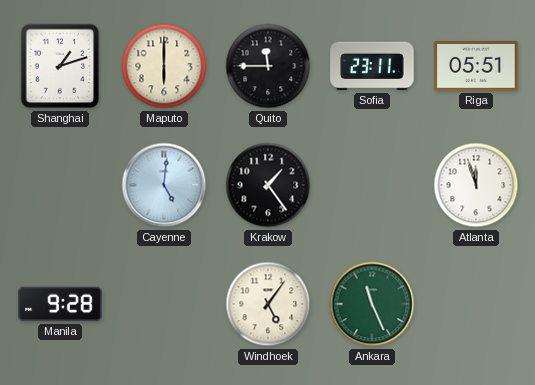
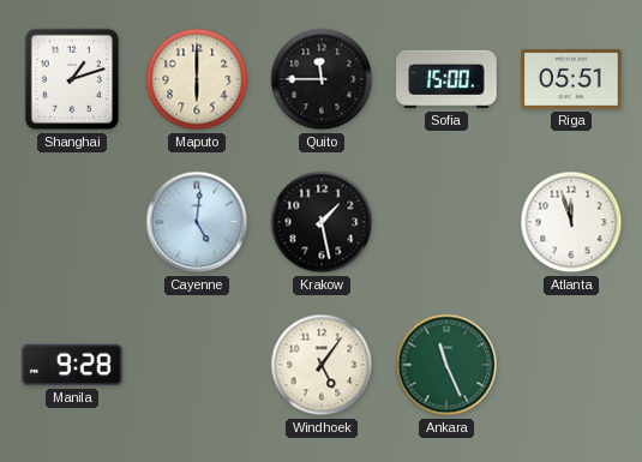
Sofia: 23:11 -> 15:00 (446, 79)
Krakow: 1:24 -> 1:28 (322, 222)
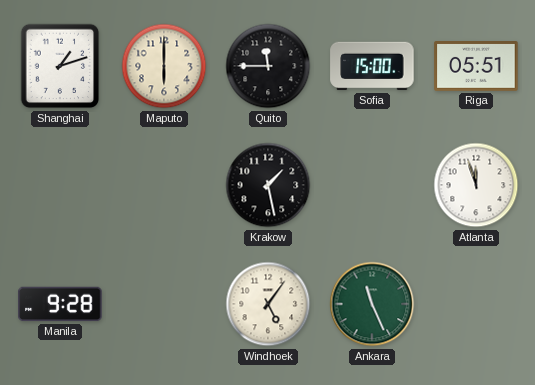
Cayenne: 5:01 -> none (197, 222)
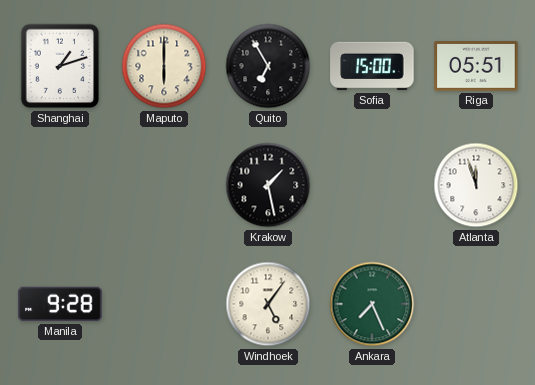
Quito: 11:45 -> 6:55 (268, 66)
Ankara: 11:26 -> 7:26 (372, 304)
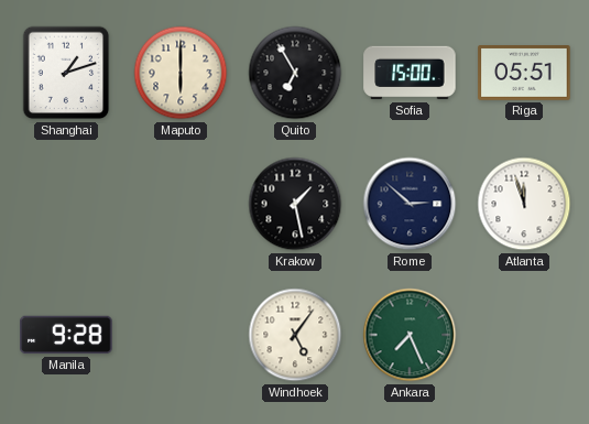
Rome: none -> 2:52 (410, 204)
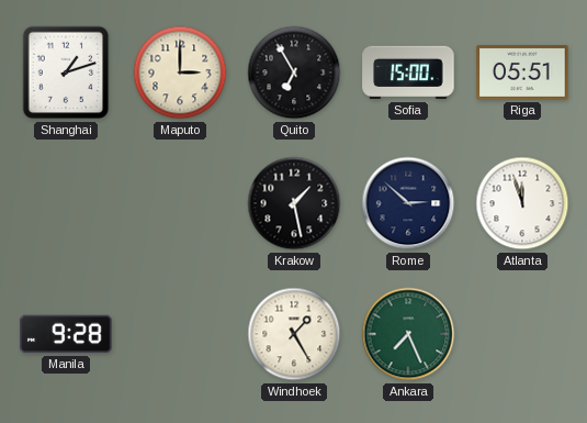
Maputo: 6:00 -> 3:00 (180, 73)
Windhoek: 5:06 -> 1:25 (294, 334)
